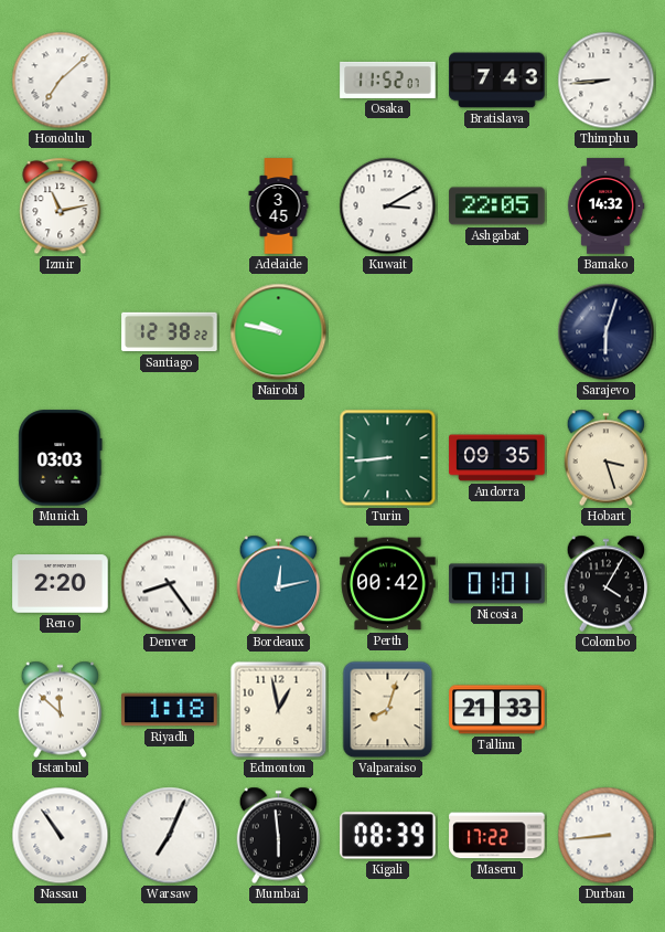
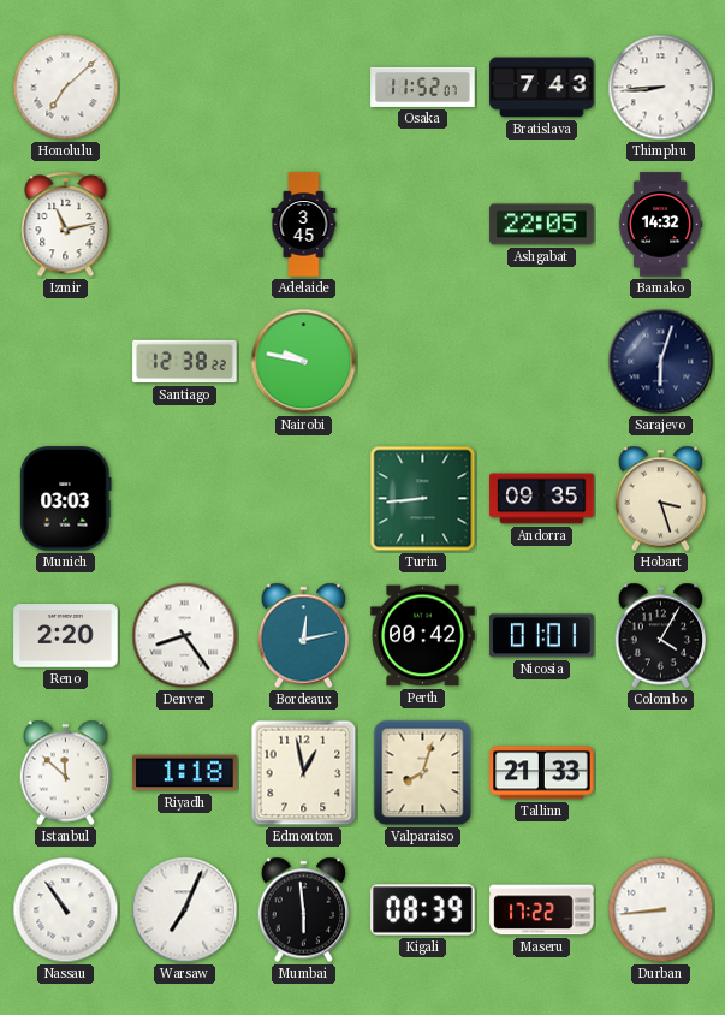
Kuwait: 3:10 -> none (388, 206)
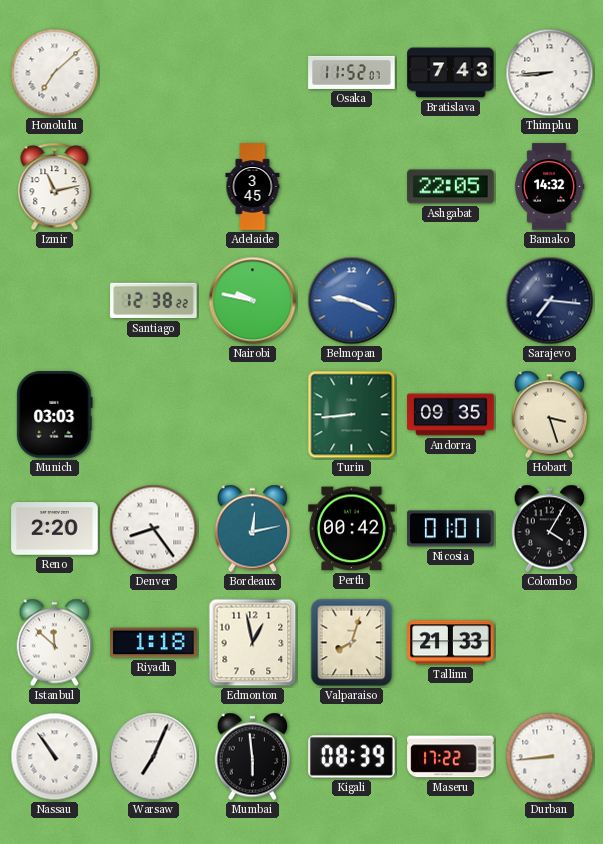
Belmopan: none -> 9:19 (352, 301)
Sarajevo: 6:03 -> 7:16 (550, 301)
